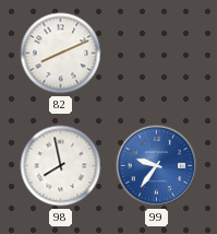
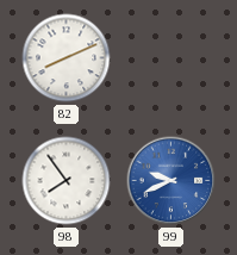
98: 7:58 -> 7:54 (67, 181)
99: 9:36 -> 9:41 (171, 181)
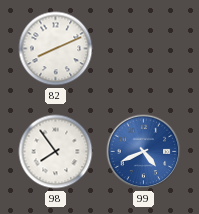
99: 9:41 -> 4:41 (144, 152)
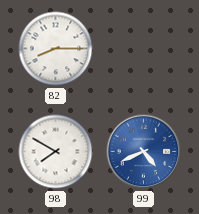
82: 8:11 -> 8:15 (56, 49)
98: 7:54 -> 7:50 (56, 152)
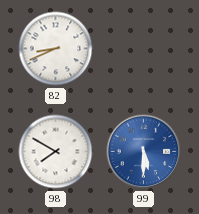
82: 8:15 -> 8:41 (56, 49)
99: 4:41 -> 5:30 (144, 152)
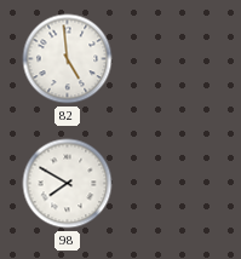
82: 8:41 -> 4:59 (68, 59)
99: 5:30 -> none (144, 152)
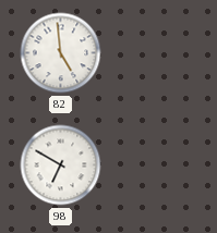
98: 7:50 -> 6:50 (61, 165)
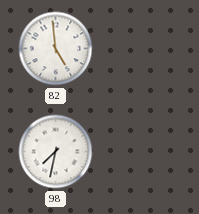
98: 6:50 -> 7:32 (56, 152)
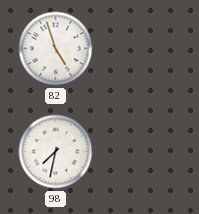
82: 4:59 -> 4:57 (56, 49)
